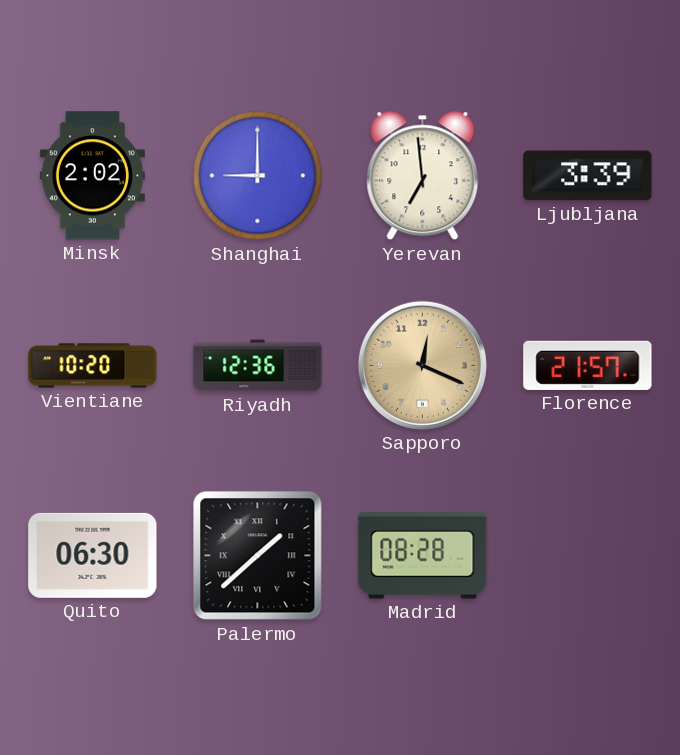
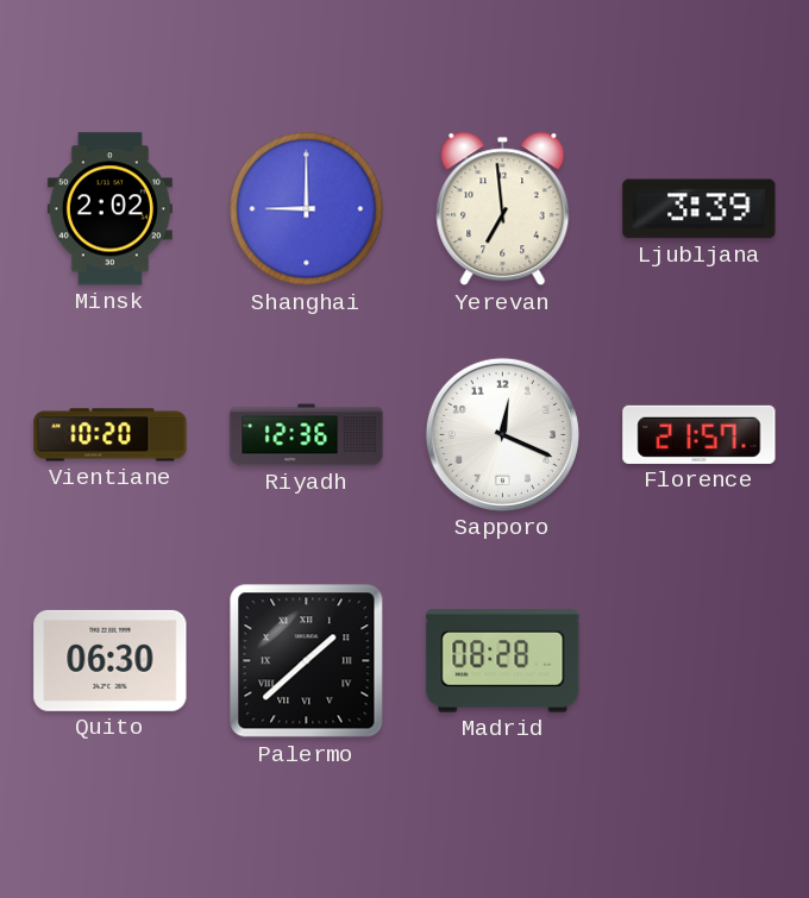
Sapporo dial: champagne -> white (502, 434)
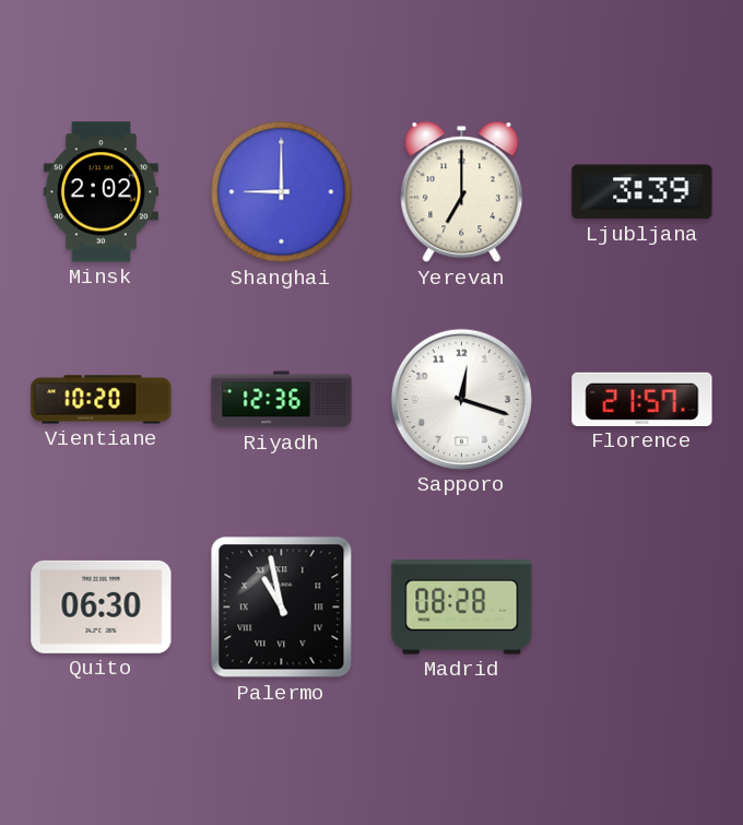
Yerevan: 6:59 -> 7:00 (462, 192)
Sapporo: 12:19 -> 12:18 (461, 399)
Palermo: 1:38 -> 10:58 (282, 608)
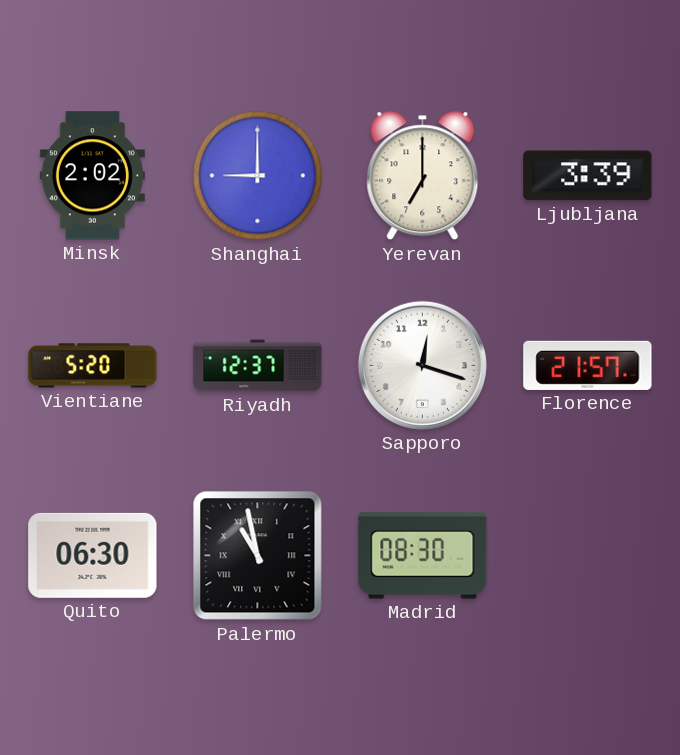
Vientiane: 10:20 -> 5:20 (93, 366)
Riyadh: 12:36 -> 12:37 (258, 366)
Madrid: 08:28 -> 08:30 (423, 556)
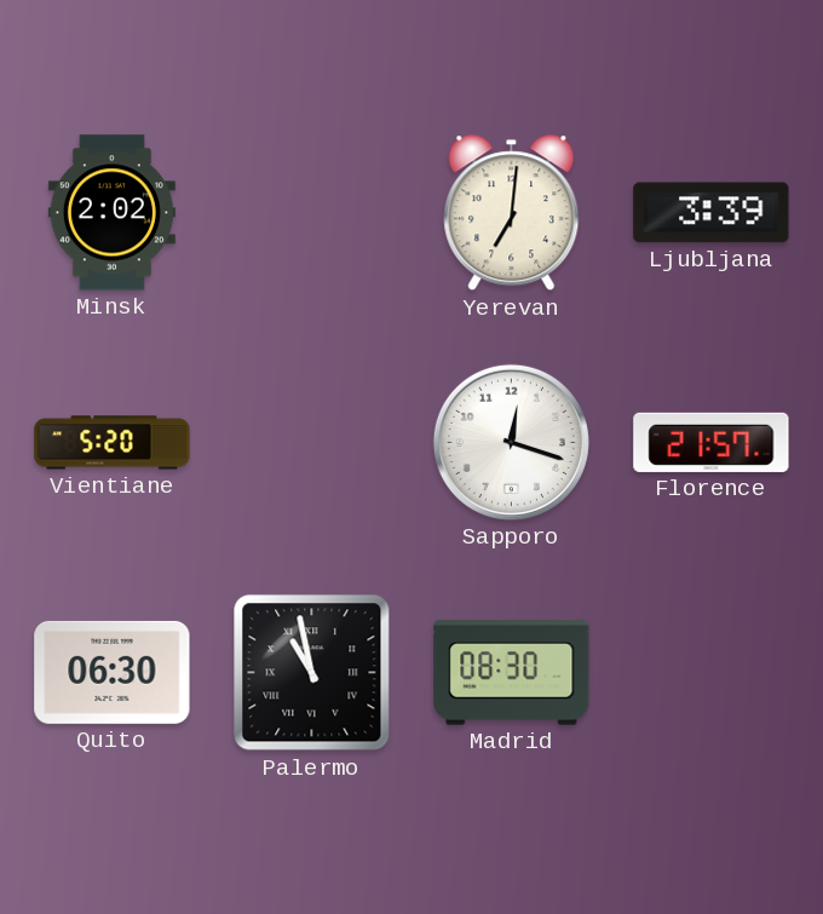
Shanghai: 9:00 -> none (258, 176)
Yerevan: 7:00 -> 7:01 (512, 213)
Riyadh: 12:37 -> none (258, 366)
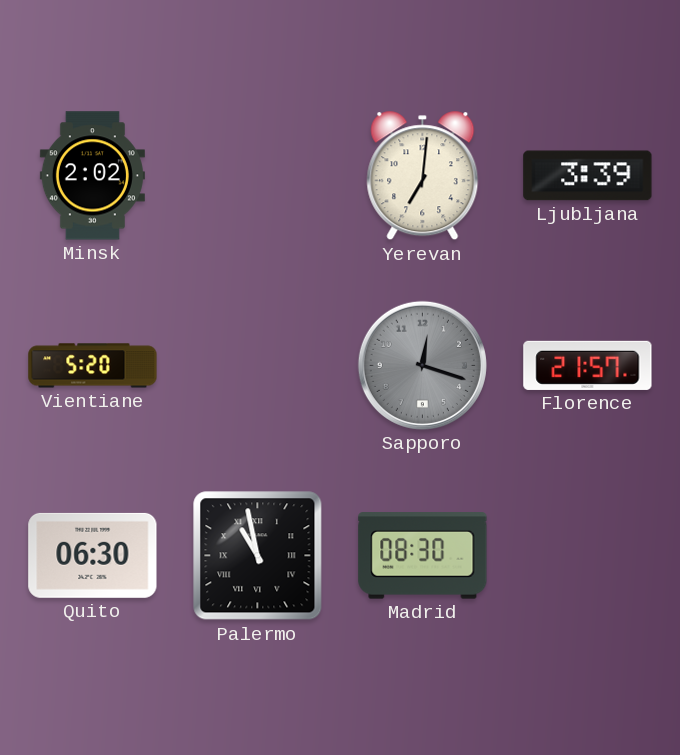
Sapporo dial: white -> grey (422, 365)
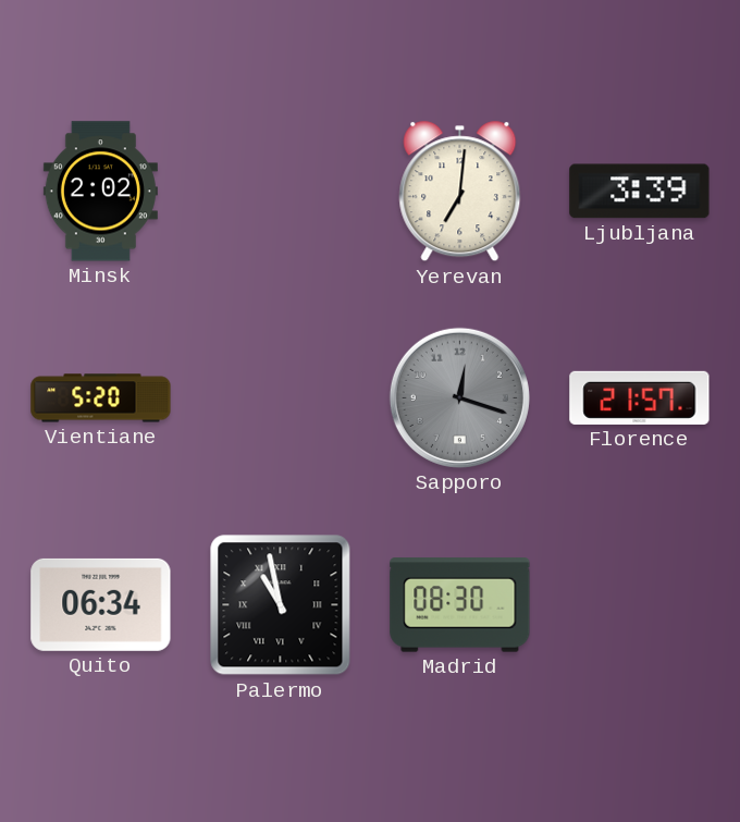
Quito: 06:30 -> 06:34 (101, 604)
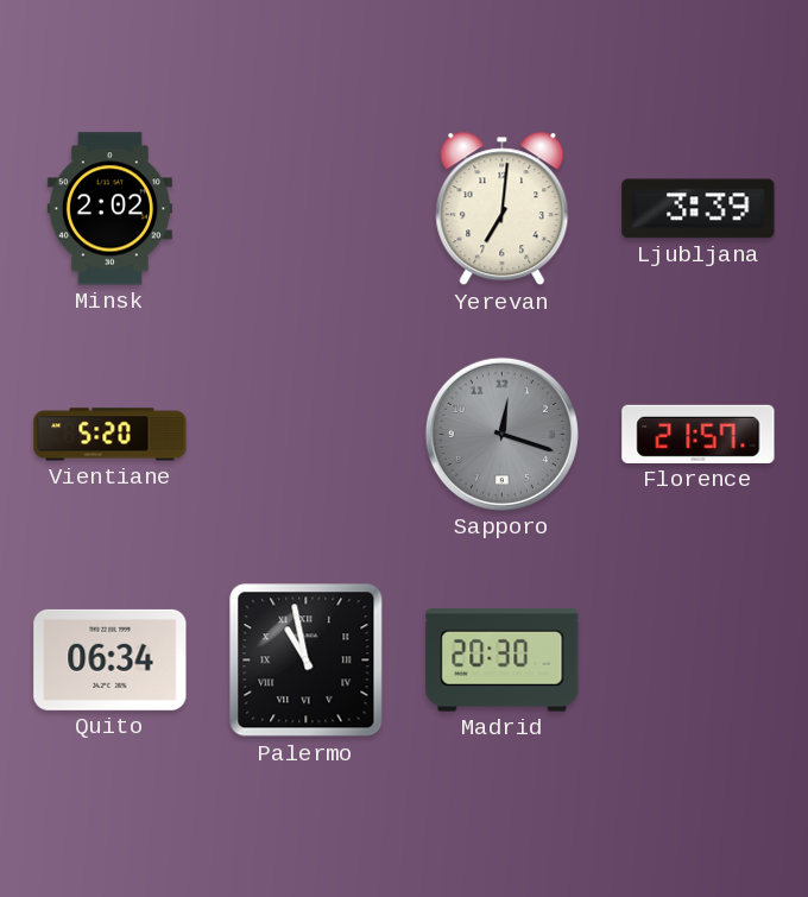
Madrid: 08:30 -> 20:30 (503, 661)
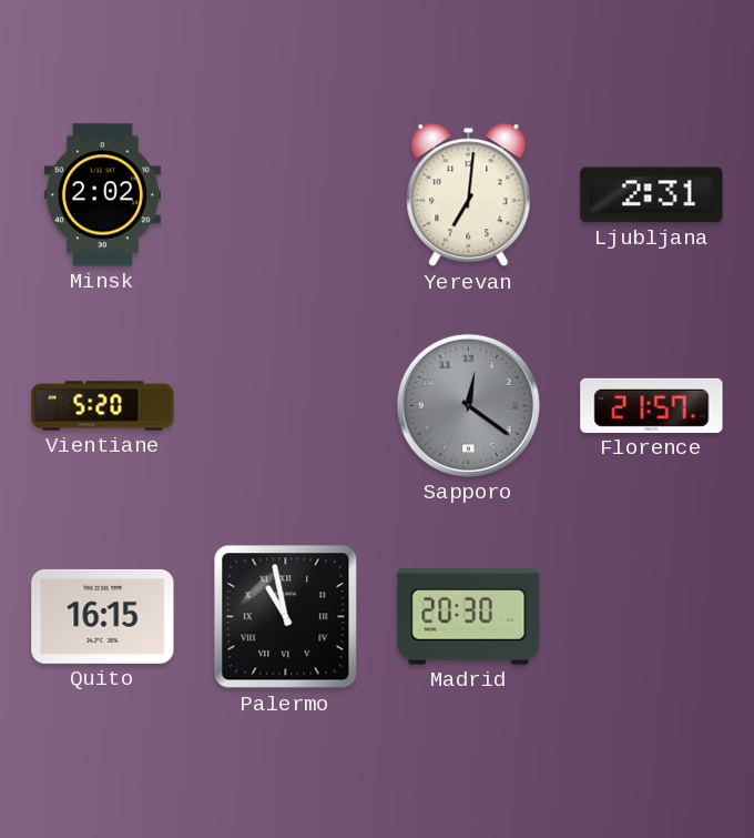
Ljubljana: 3:39 -> 2:31 (652, 195)
Sapporo: 12:18 -> 12:21 (468, 405)
Quito: 06:34 -> 16:15 (103, 616)
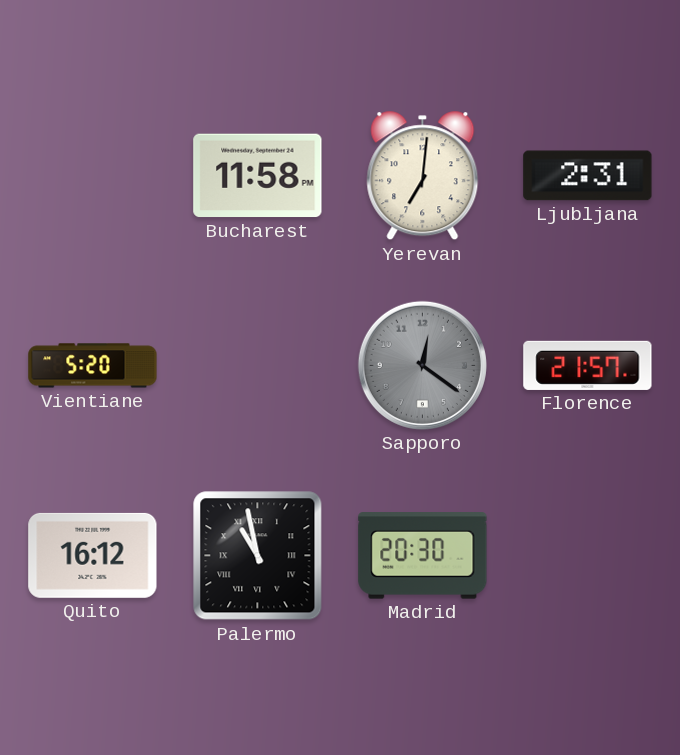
Minsk: 2:02 -> none (102, 195)
Bucharest: none -> 11:58 (258, 176)
Quito: 16:15 -> 16:12 (93, 555)
